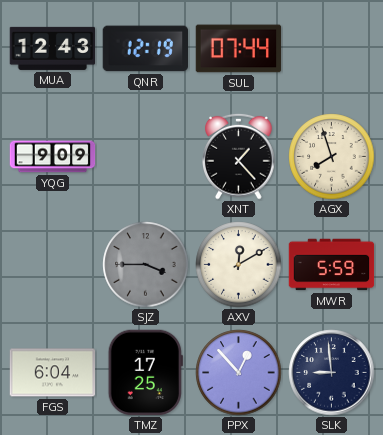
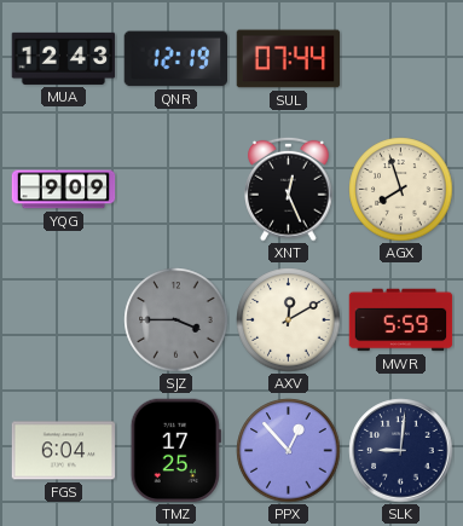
XNT: 1:23 -> 12:26 (289, 189)
SLK: 8:59 -> 9:01 (401, 451)
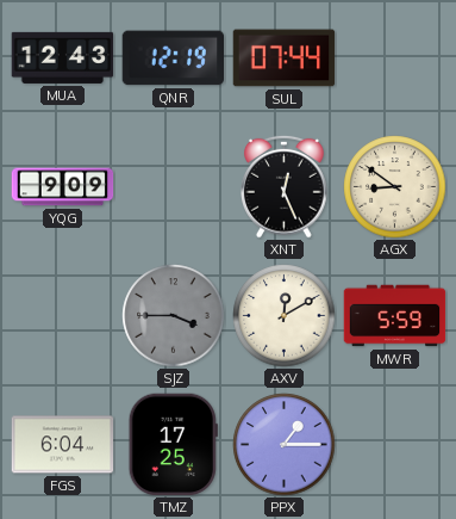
AGX: 7:57 -> 8:51 (395, 187)
PPX: 12:53 -> 1:15 (285, 445)
SLK: 9:01 -> none (401, 451)
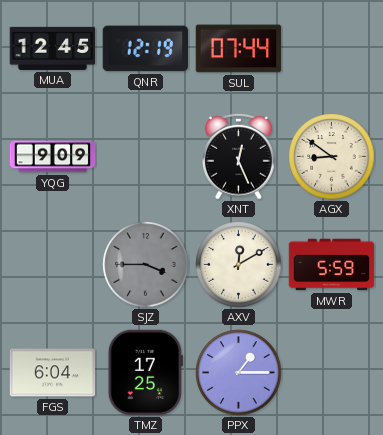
MUA: 12:43 -> 12:45 (53, 48)
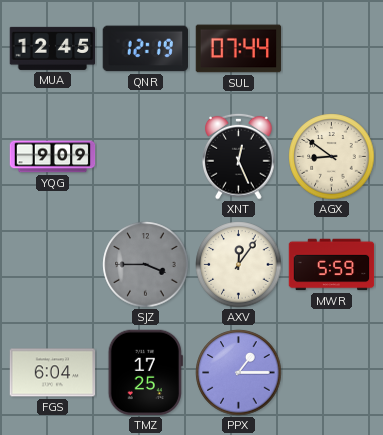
AXV: 12:10 -> 12:06 (239, 265)
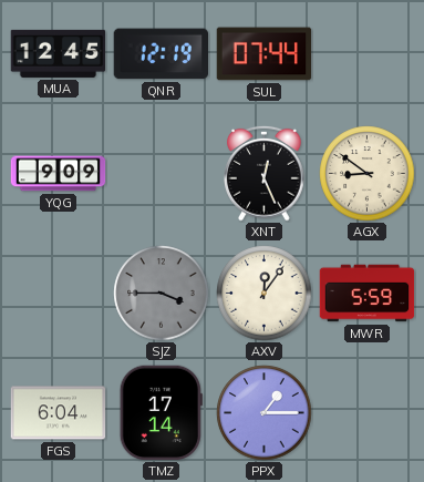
TMZ: 17:25 -> 17:14 (161, 413)
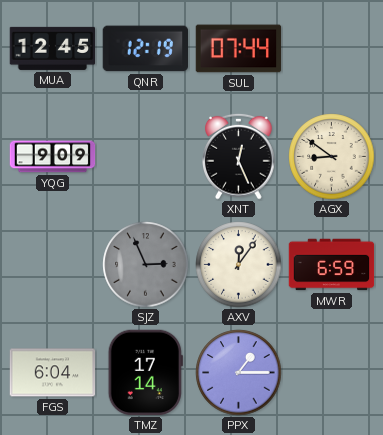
SJZ: 3:45 -> 2:56 (146, 265)
MWR: 5:59 -> 6:59 (332, 265)
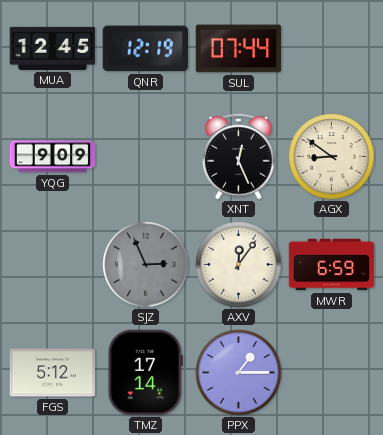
FGS: 6:04 -> 5:12 (53, 373)
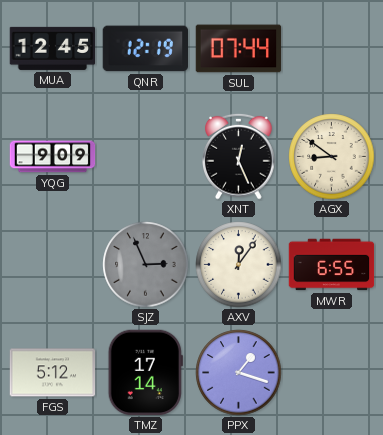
MWR: 6:59 -> 6:55 (332, 265)
PPX: 1:15 -> 1:18 (239, 373)
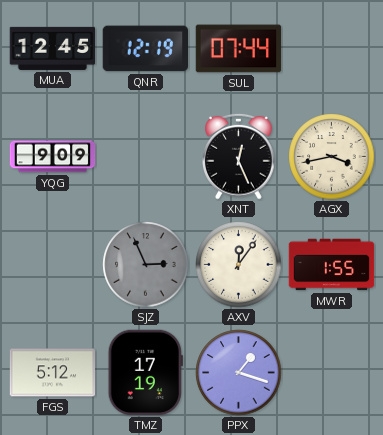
AGX: 8:51 -> 3:43 (332, 157)
MWR: 6:55 -> 1:55 (332, 265)
TMZ: 17:14 -> 17:19 (145, 373)
